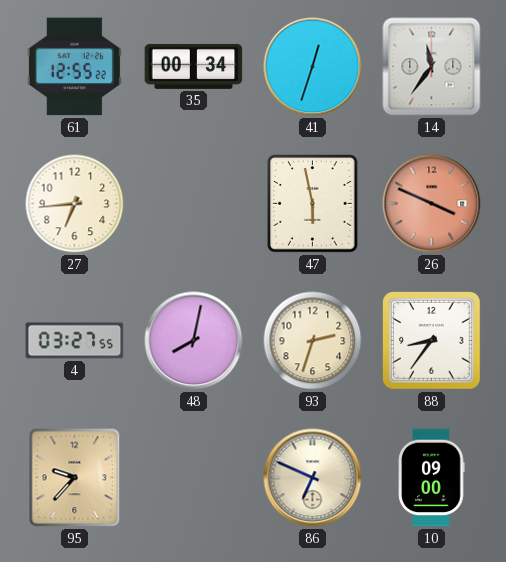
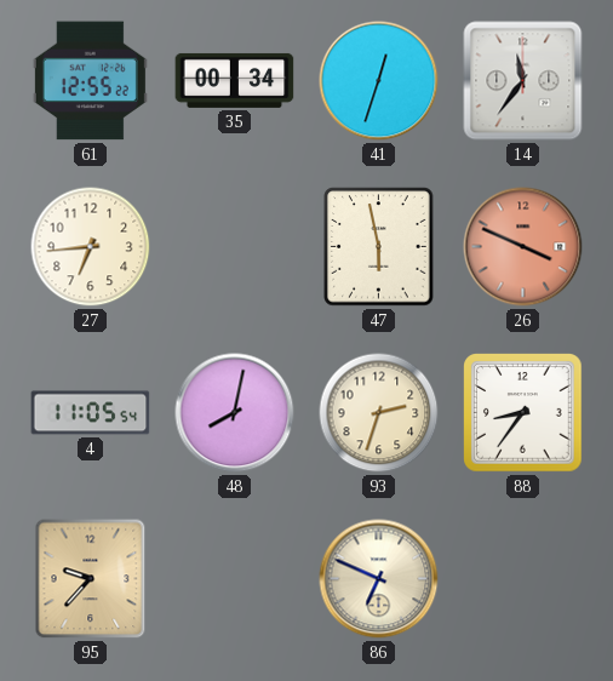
4: 03:27 -> 11:05 (91, 413)
10: 09:00 -> none (432, 478)
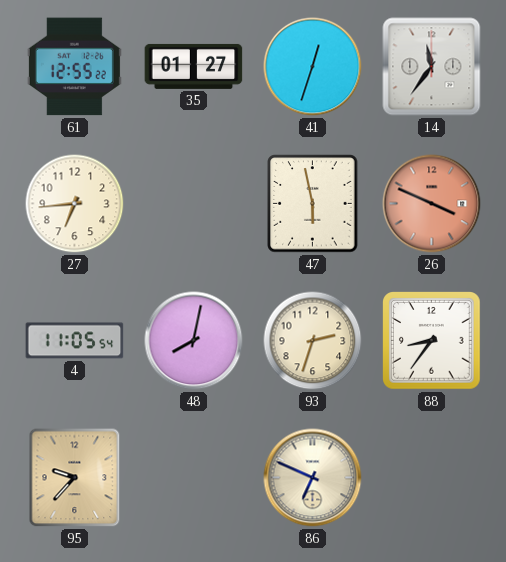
35: 00:34 -> 01:27 (194, 66)
